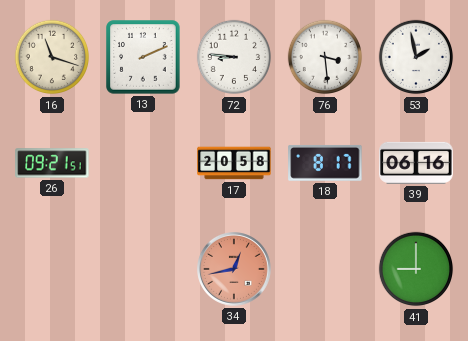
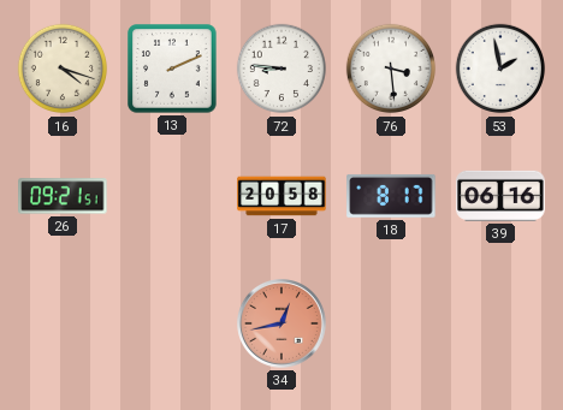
16: 11:18 -> 4:18 (63, 69)
41: 9:00 -> none (416, 269)
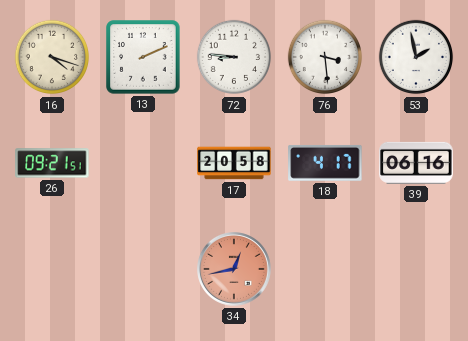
18: 8:17 -> 4:17 (325, 163)
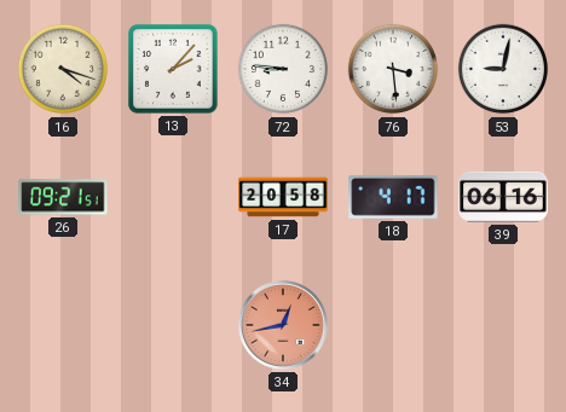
13: 2:11 -> 2:07 (173, 69)
53: 1:58 -> 9:02 (503, 69)
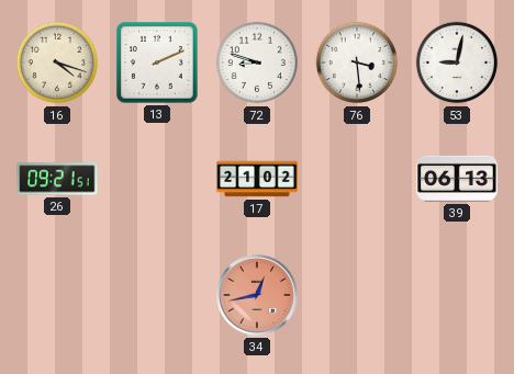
13: 2:07 -> 2:11 (157, 63)
72: 8:46 -> 8:48 (257, 63)
17: 20:58 -> 21:02 (257, 179)
18: 4:17 -> none (393, 197)
39: 06:16 -> 06:13 (457, 179)
